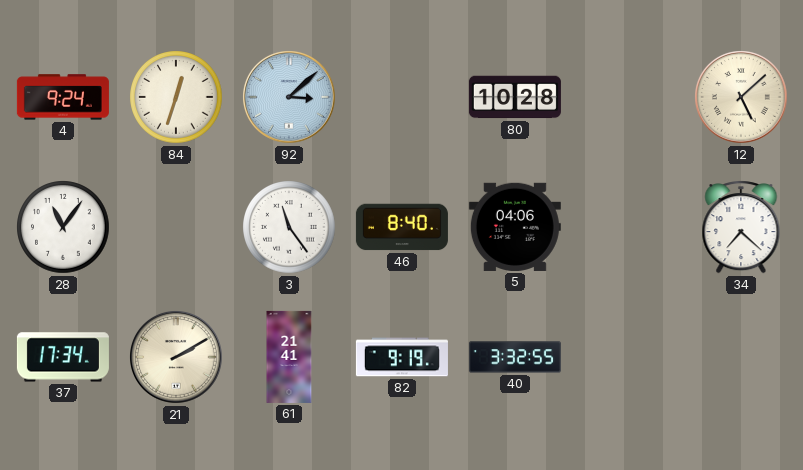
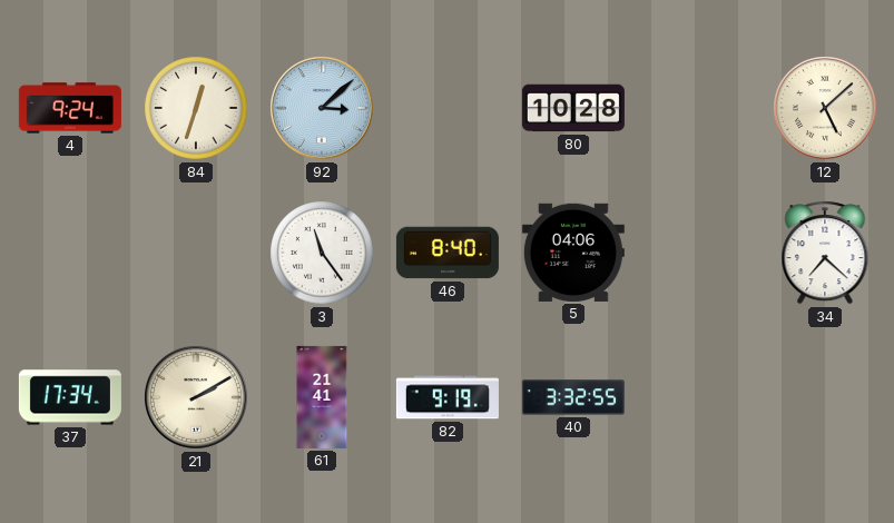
28: 11:06 -> none (63, 227)
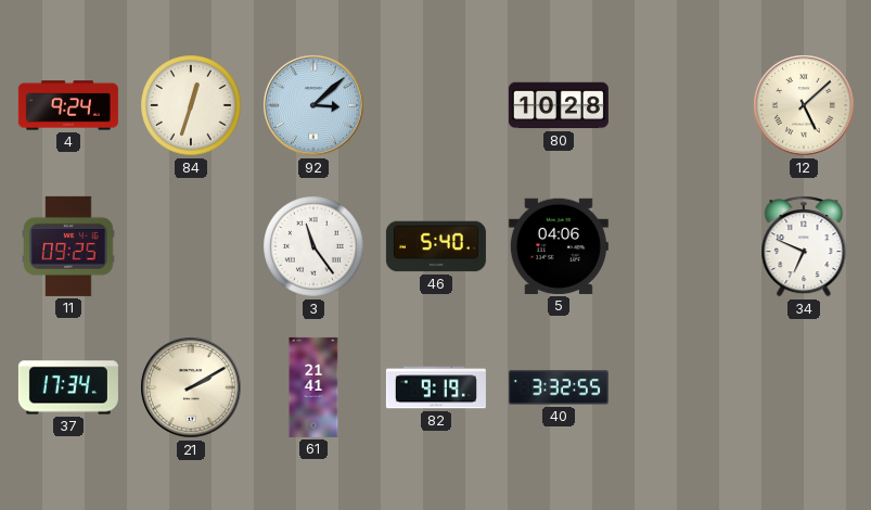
11: none -> 09:25 (68, 246)
46: 8:40 -> 5:40 (436, 246)
34: 7:22 -> 6:49 (804, 246)
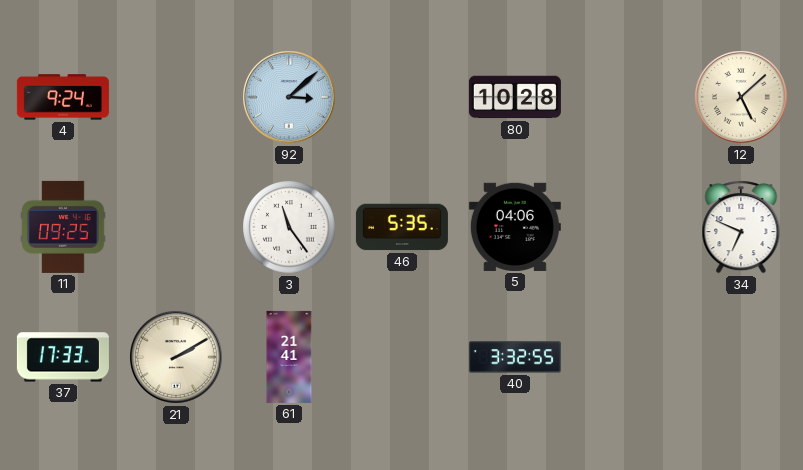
84: 12:33 -> none (191, 105)
46: 5:40 -> 5:35 (402, 227)
37: 17:34 -> 17:33 (63, 357)
82: 9:19 -> none (436, 387)
